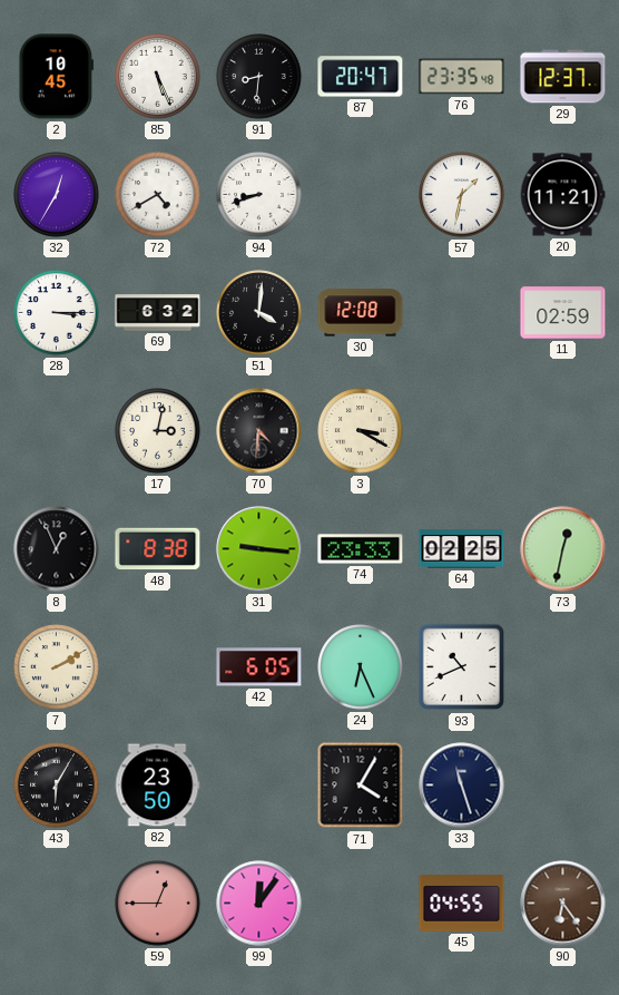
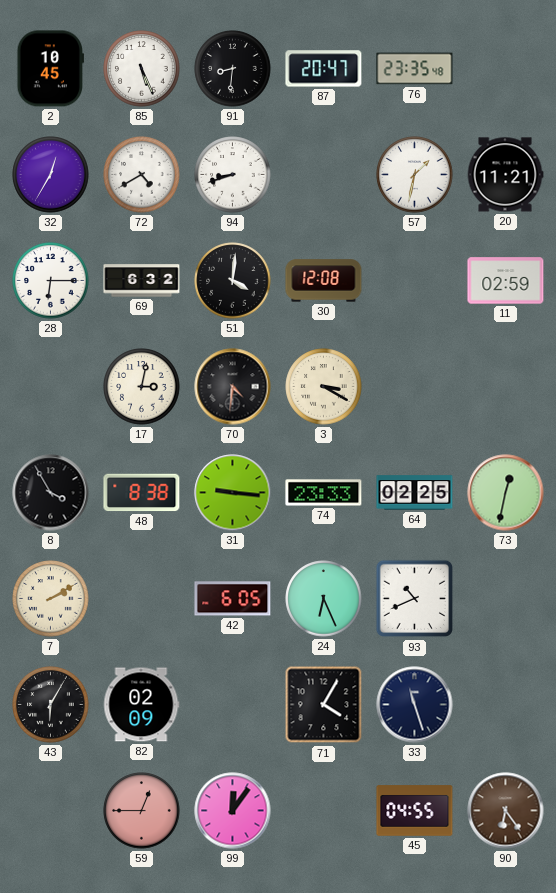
29: 12:37 -> none (563, 77)
28: 3:15 -> 6:15 (51, 281)
8: 12:56 -> 3:55 (51, 493)
82: 23:50 -> 02:09 (141, 705)
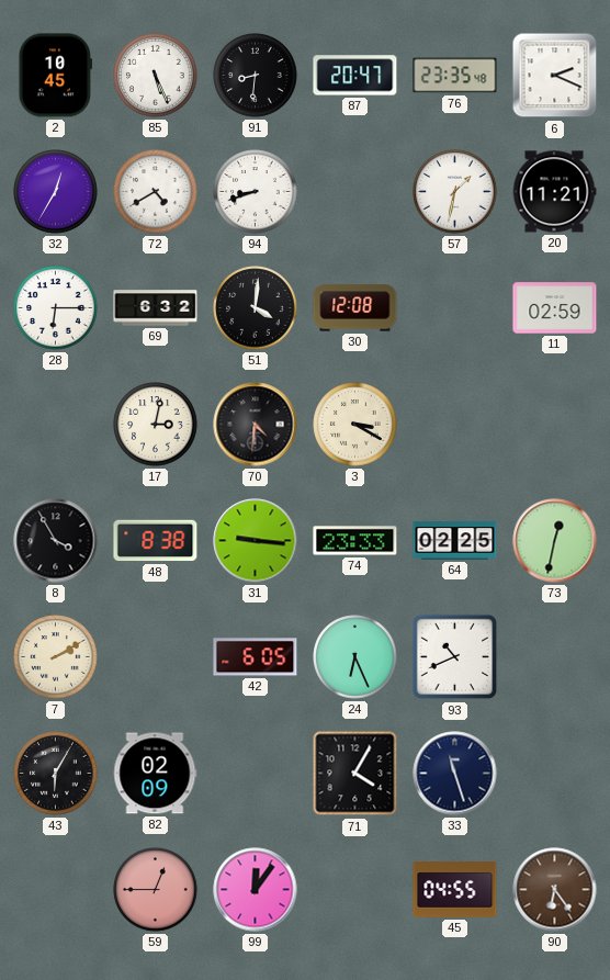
6: none -> 2:19 (555, 76)
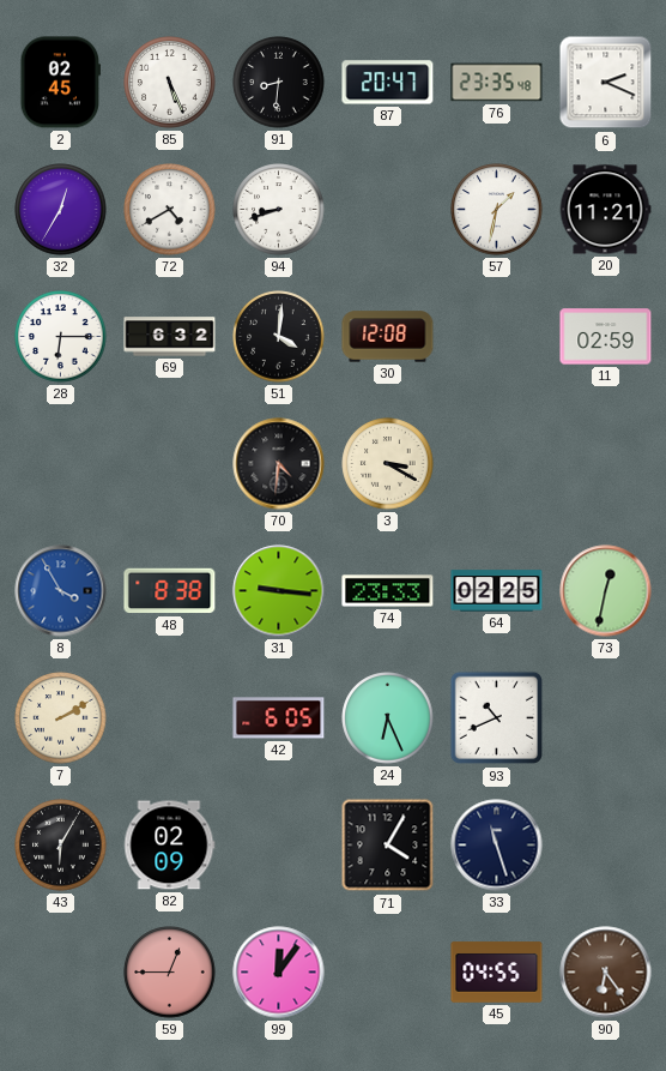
2: 10:45 -> 02:45 (61, 83)
17: 3:02 -> none (156, 425)
8 dial: black -> blue (61, 591)
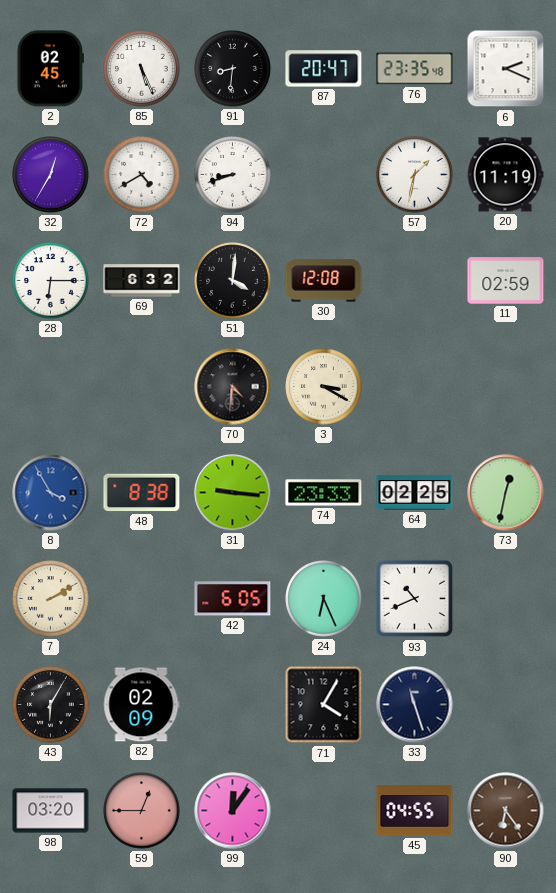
20: 11:21 -> 11:19 (505, 175)
98: none -> 03:20 (51, 811)
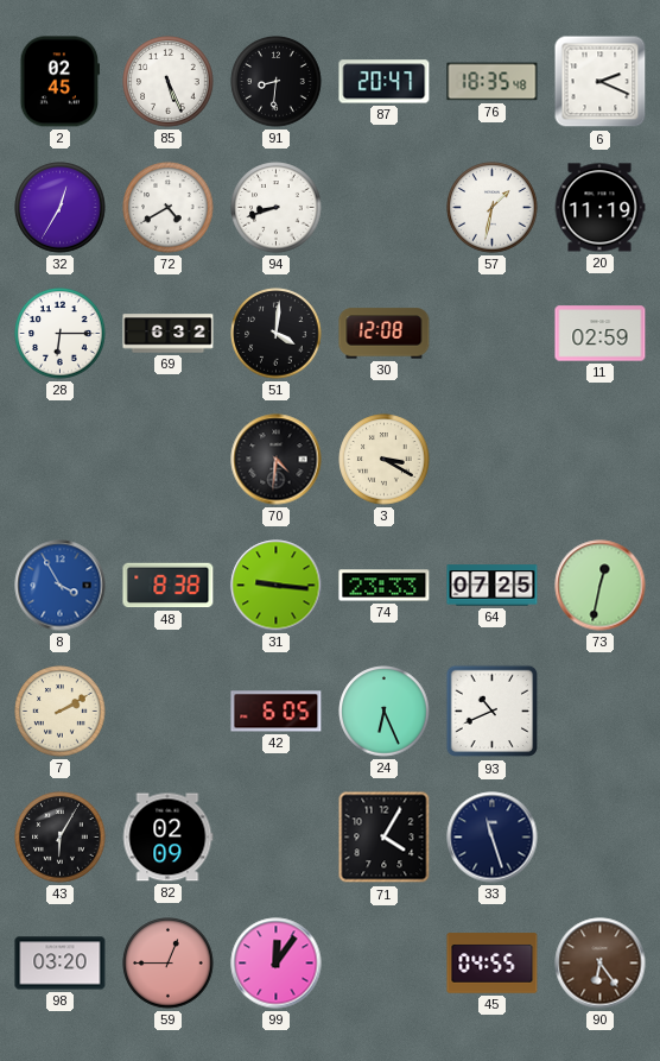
76: 23:35 -> 18:35 (493, 82)
64: 02:25 -> 07:25 (493, 586)
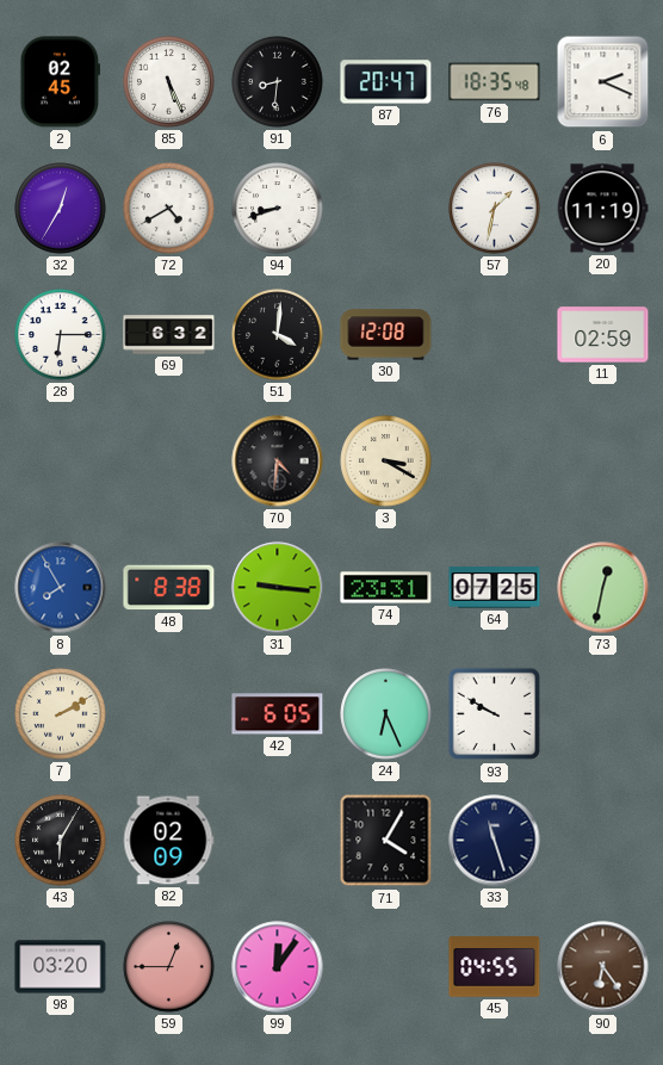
8: 3:55 -> 7:55 (61, 588)
74: 23:33 -> 23:31 (386, 588)
93: 10:41 -> 9:50 (495, 714)
